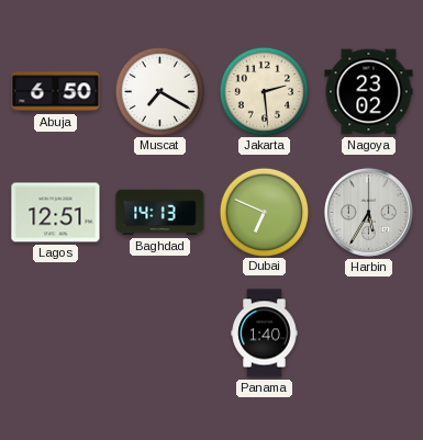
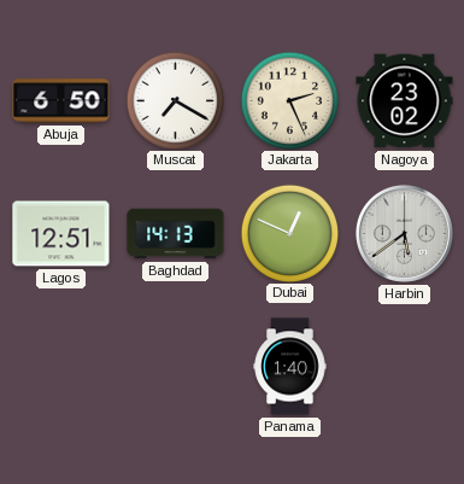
Jakarta: 2:29 -> 2:26 (289, 100)
Dubai: 6:49 -> 12:49 (289, 233)
Harbin: 5:35 -> 5:39 (404, 233)
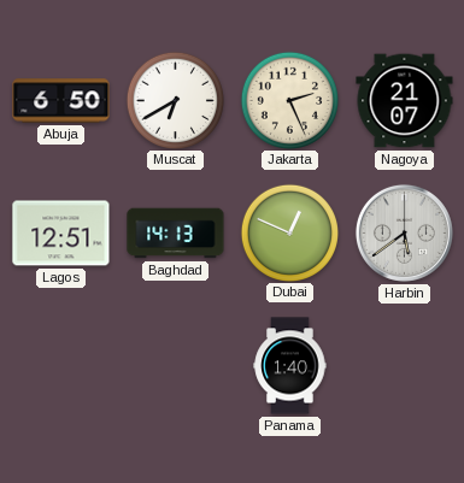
Muscat: 7:20 -> 6:40 (175, 100)
Nagoya: 23:02 -> 21:07 (405, 101)
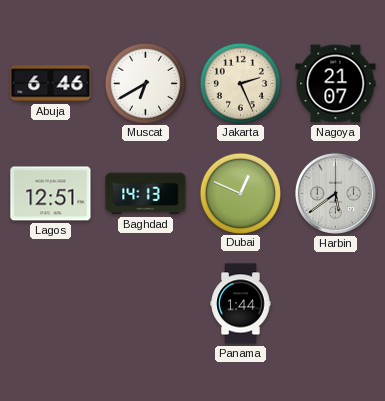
Abuja: 6:50 -> 6:46 (51, 84)
Panama: 1:40 -> 1:44 (241, 304)
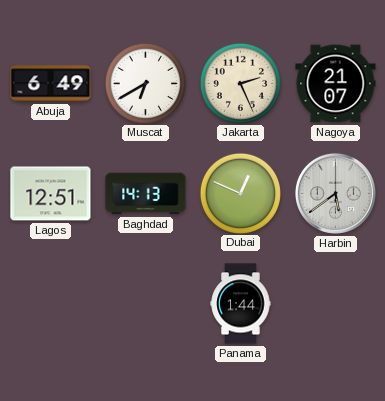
Abuja: 6:46 -> 6:49 (51, 84)
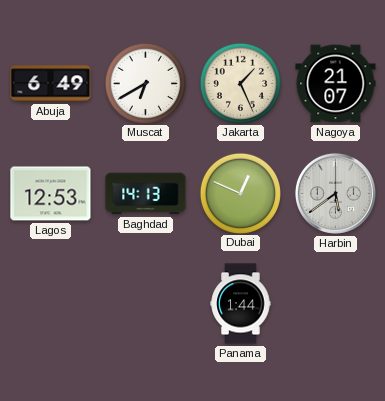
Jakarta: 2:26 -> 1:26 (240, 83)
Lagos: 12:51 -> 12:53 (51, 194)
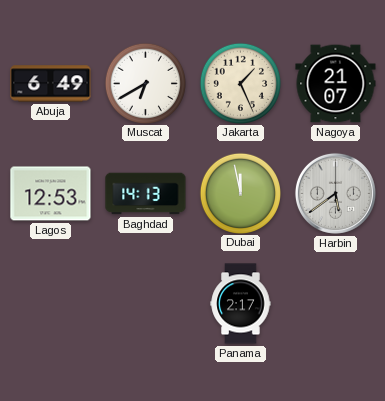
Dubai: 12:49 -> 11:58 (240, 193)
Panama: 1:44 -> 2:17 (241, 304)
